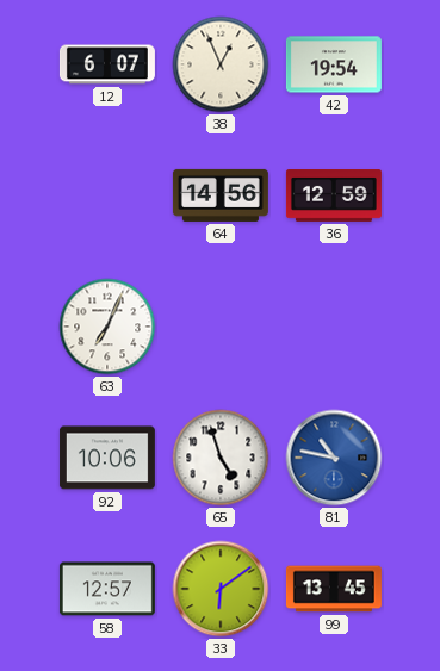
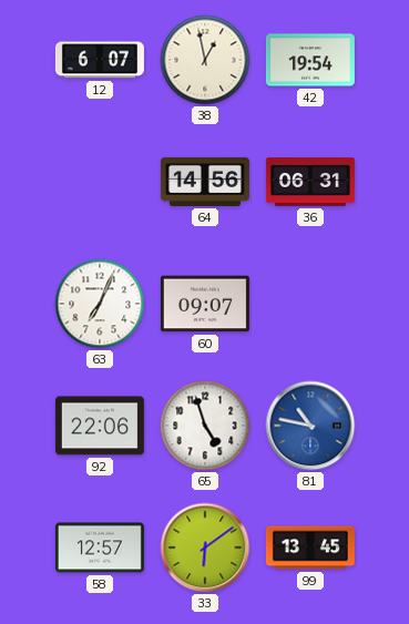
38: 12:56 -> 12:58 (205, 60)
36: 12:59 -> 06:31 (310, 183)
60: none -> 09:07 (205, 304)
92: 10:06 -> 22:06 (100, 426)
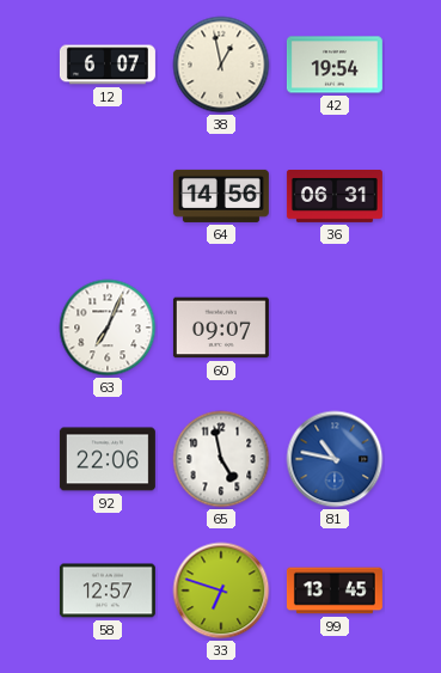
65: 4:57 -> 4:58 (221, 459)
33: 6:09 -> 6:48 (221, 591)
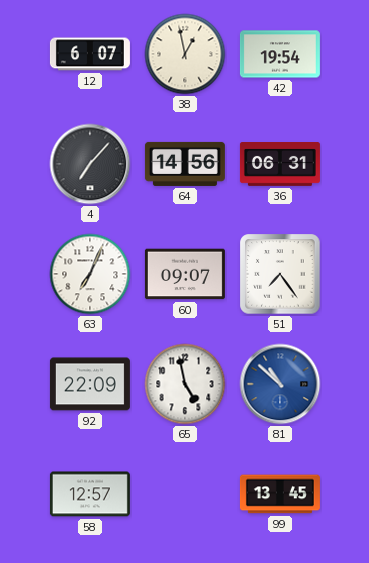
4: none -> 7:07 (90, 164)
51: none -> 7:24 (280, 274)
92: 22:06 -> 22:09 (90, 384)
81: 10:47 -> 10:52 (280, 384)
33: 6:48 -> none (221, 591)
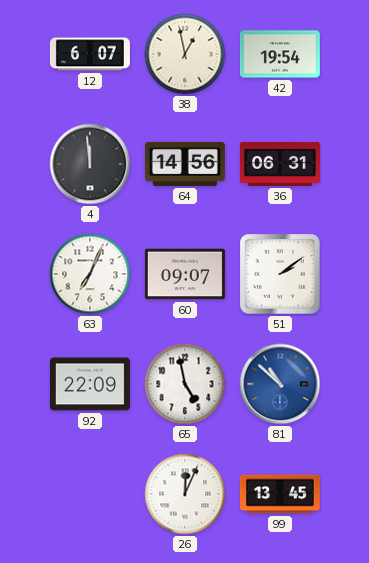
4: 7:07 -> 11:59 (90, 164)
51: 7:24 -> 2:09 (280, 274)
58: 12:57 -> none (90, 494)
26: none -> 12:04 (185, 494)
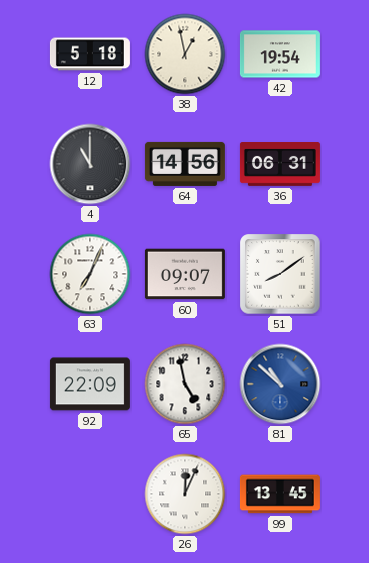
12: 6:07 -> 5:18 (90, 54)
4: 11:59 -> 11:00 (90, 164)
51: 2:09 -> 8:09 (280, 274)
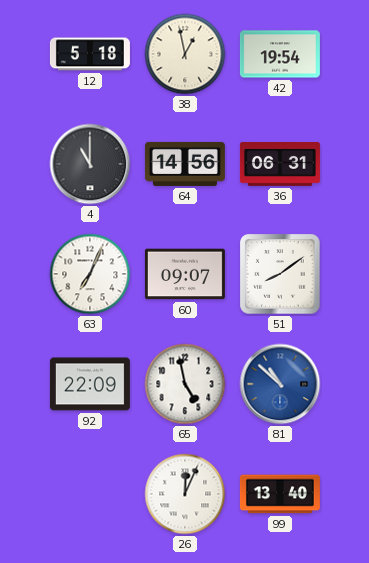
99: 13:45 -> 13:40 (280, 494)
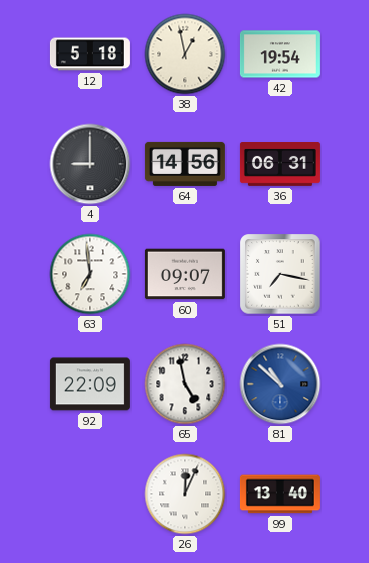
4: 11:00 -> 9:00 (90, 164)
63: 7:04 -> 6:59 (90, 274)
51: 8:09 -> 7:17 (280, 274)
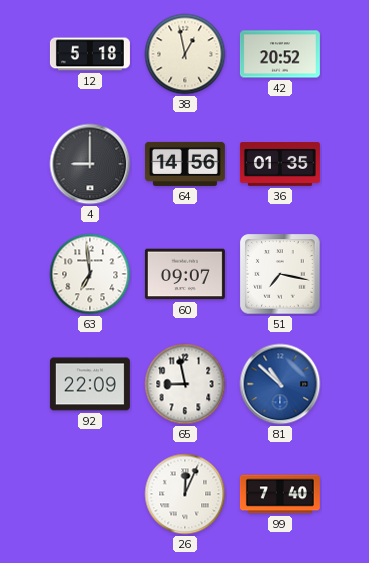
42: 19:54 -> 20:52 (280, 54)
36: 06:31 -> 01:35 (280, 165)
65: 4:58 -> 8:58 (185, 384)
99: 13:40 -> 7:40 (280, 494)
